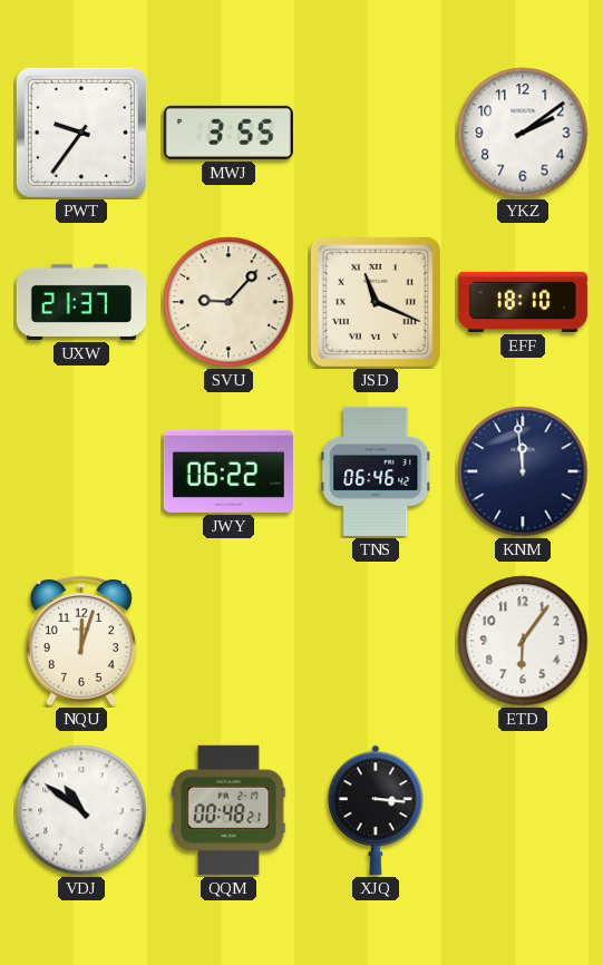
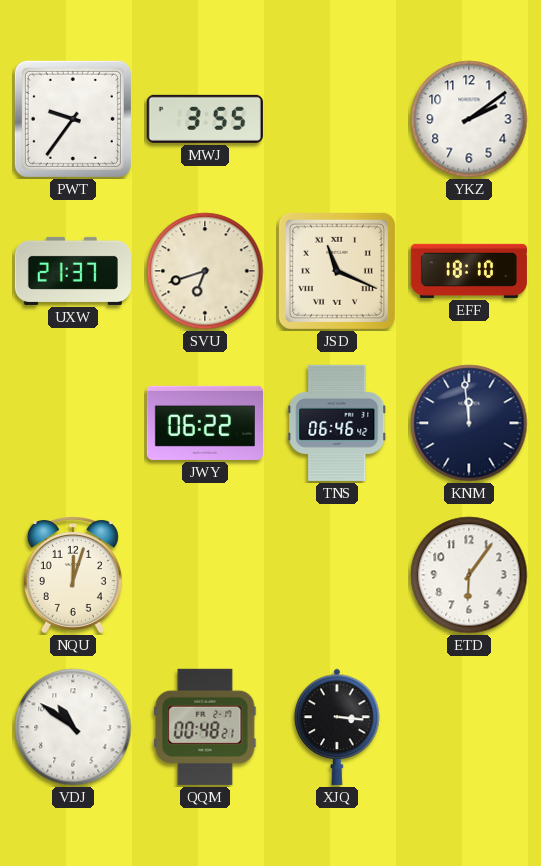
SVU: 9:07 -> 6:42 (205, 271)
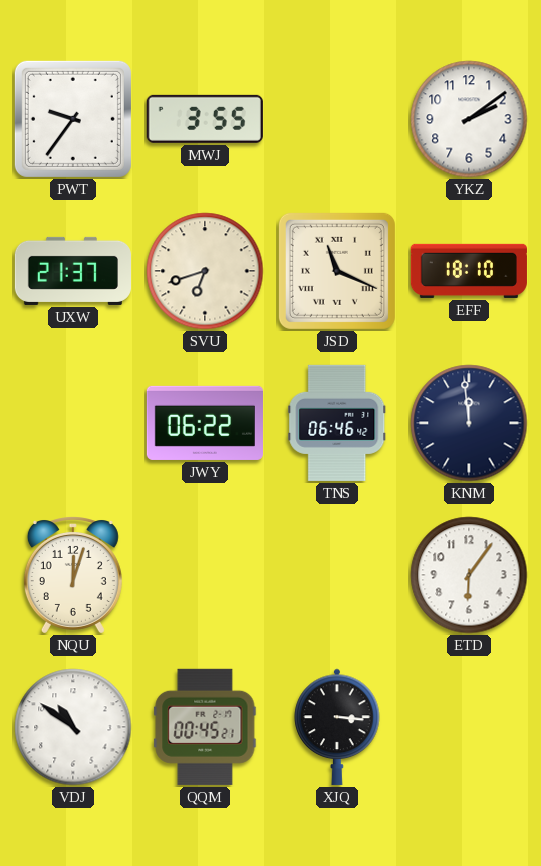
QQM: 00:48 -> 00:45 (205, 727)
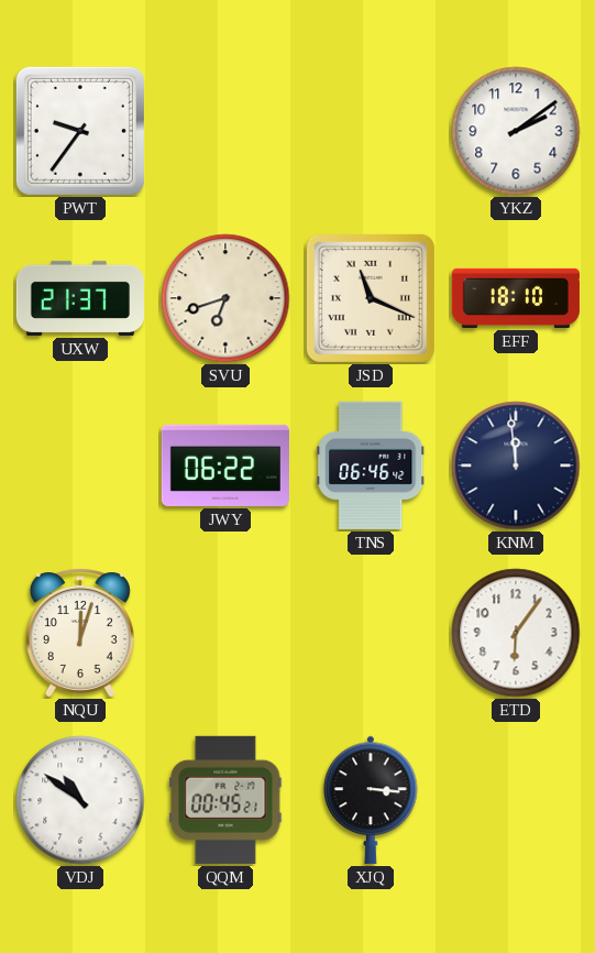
MWJ: 3:55 -> none (205, 119)
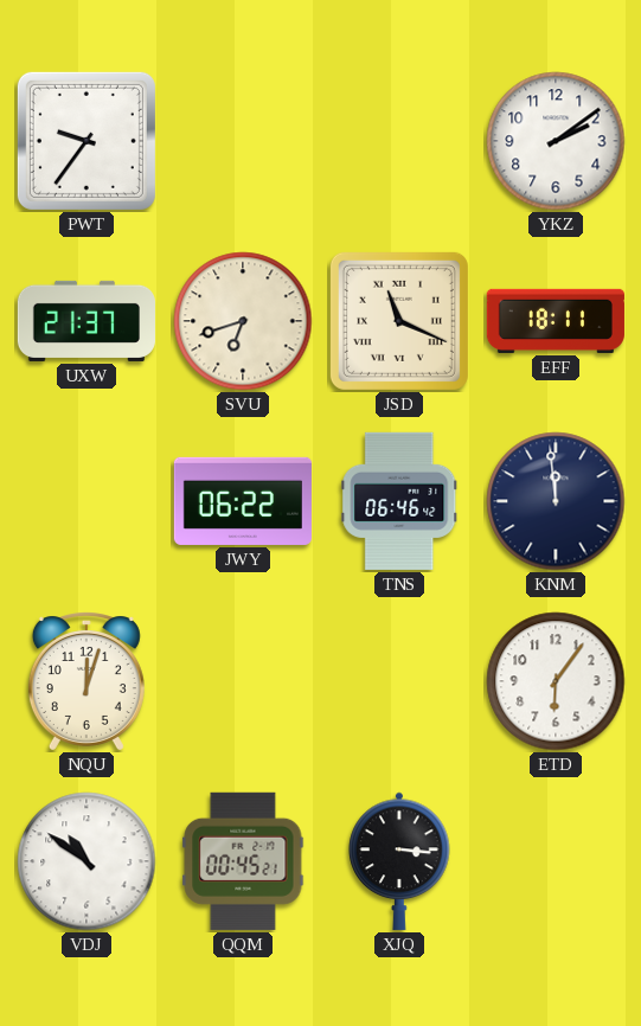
EFF: 18:10 -> 18:11 (556, 321)
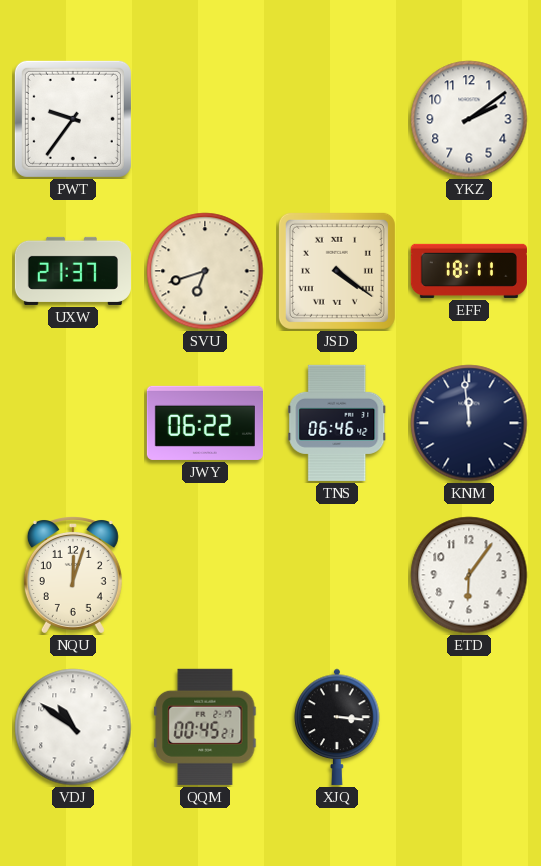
JSD: 11:19 -> 4:21 (337, 271)
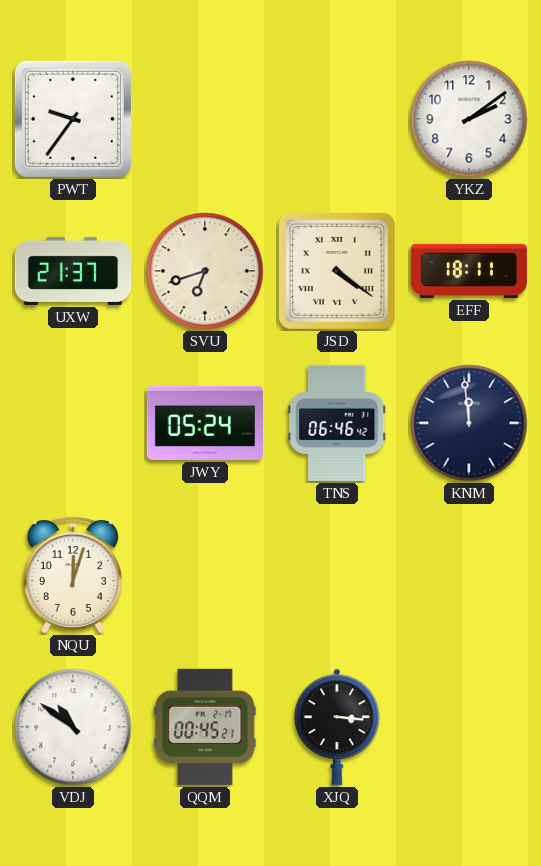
JWY: 06:22 -> 05:24 (205, 423)
ETD: 6:06 -> none (469, 575)
